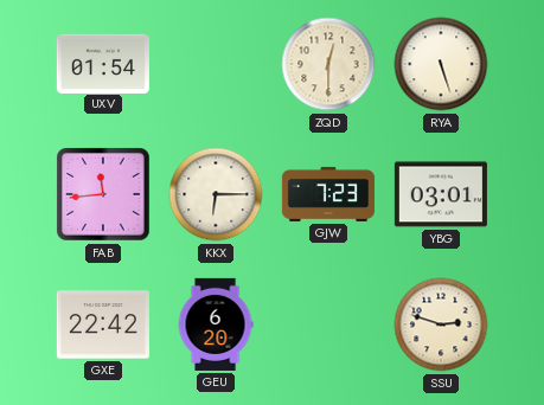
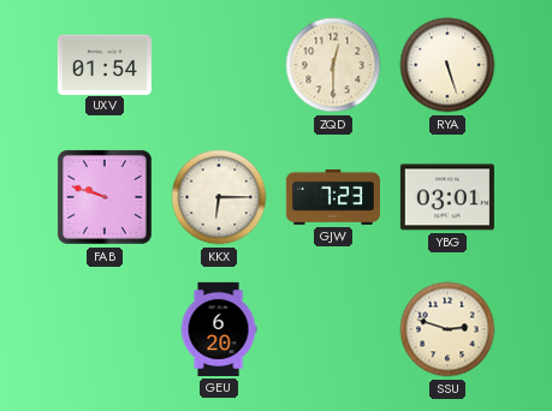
FAB: 11:44 -> 9:48 (106, 198)
GXE: 22:42 -> none (103, 324)
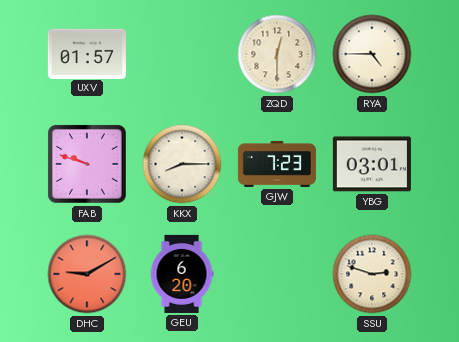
UXV: 01:54 -> 01:57 (87, 53)
RYA: 5:27 -> 4:45 (372, 54)
KKX: 6:15 -> 8:15 (182, 164)
DHC: none -> 9:10 (87, 274)
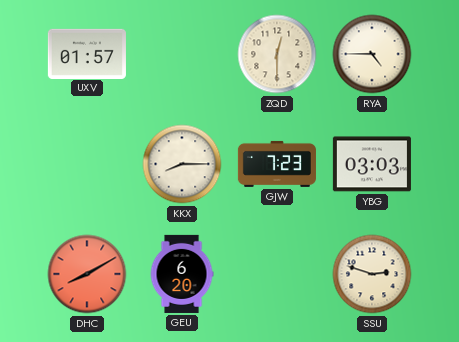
FAB: 9:48 -> none (88, 165)
YBG: 03:01 -> 03:03 (372, 164)
DHC: 9:10 -> 8:10 (87, 274)
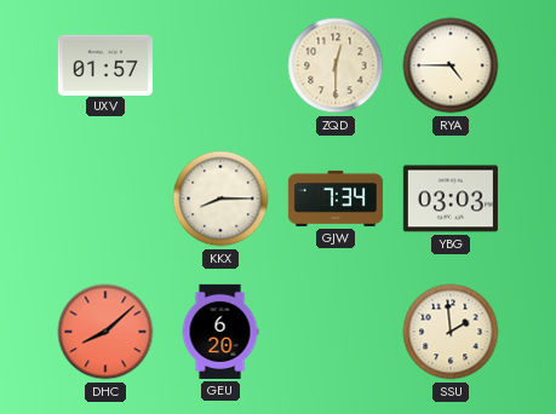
GJW: 7:23 -> 7:34 (336, 199)
DHC: 8:10 -> 8:08 (105, 332)
SSU: 2:48 -> 1:59 (451, 332)
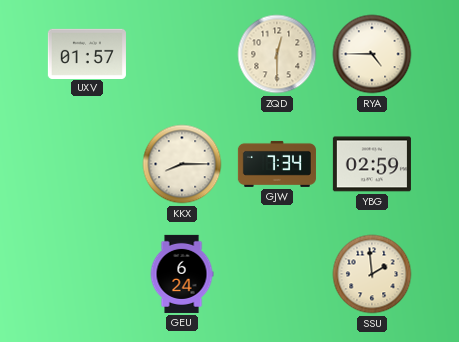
YBG: 03:03 -> 02:59 (372, 164)
DHC: 8:08 -> none (105, 332)
GEU: 6:20 -> 6:24 (182, 274)
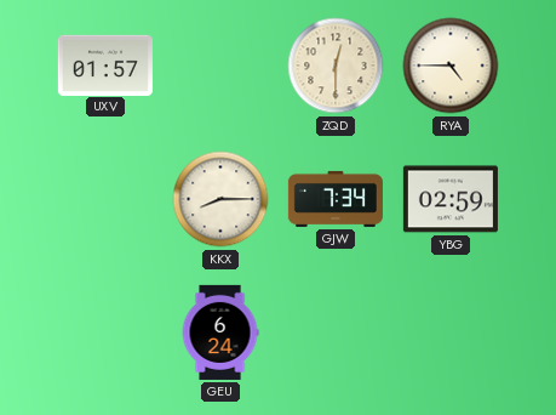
SSU: 1:59 -> none (372, 274)
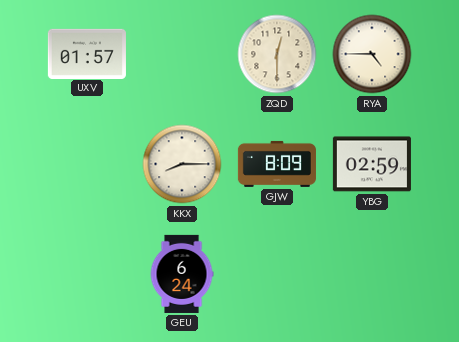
GJW: 7:34 -> 8:09 (277, 164)
